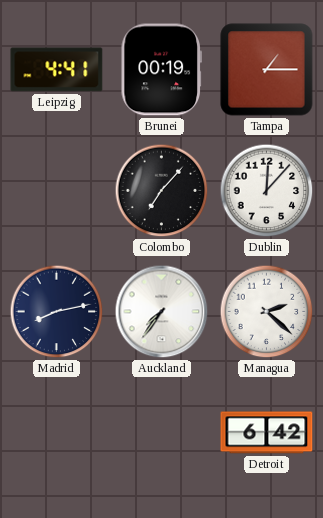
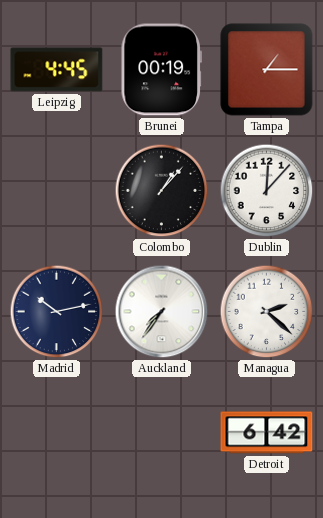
Leipzig: 4:41 -> 4:45 (57, 70)
Colombo: 7:07 -> 1:07 (162, 191)
Madrid: 8:13 -> 10:13 (57, 312)
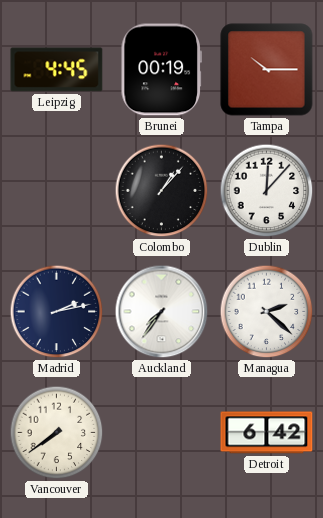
Tampa: 1:15 -> 10:15 (267, 70)
Madrid: 10:13 -> 2:13 (57, 312)
Vancouver: none -> 7:39 (57, 433)
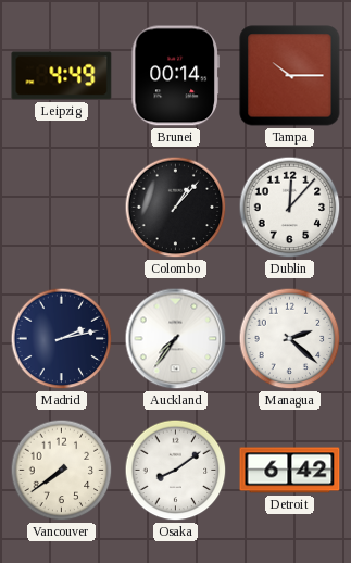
Leipzig: 4:45 -> 4:49 (62, 76)
Brunei: 00:19 -> 00:14 (175, 76)
Osaka: none -> 8:09 (176, 471)
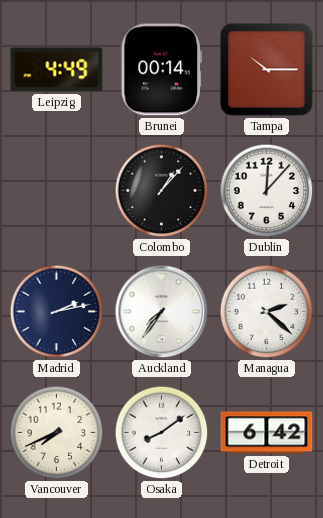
Vancouver: 7:39 -> 7:41 (57, 433)
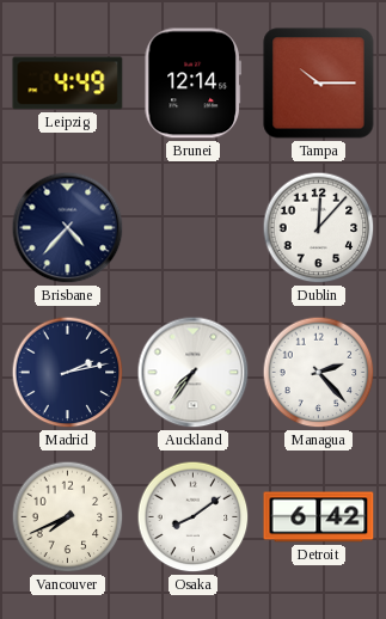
Brunei: 00:14 -> 12:14 (192, 84)
Brisbane: none -> 4:37 (68, 228)
Colombo: 1:07 -> none (162, 191)
Managua: 2:22 -> 2:23 (319, 373)
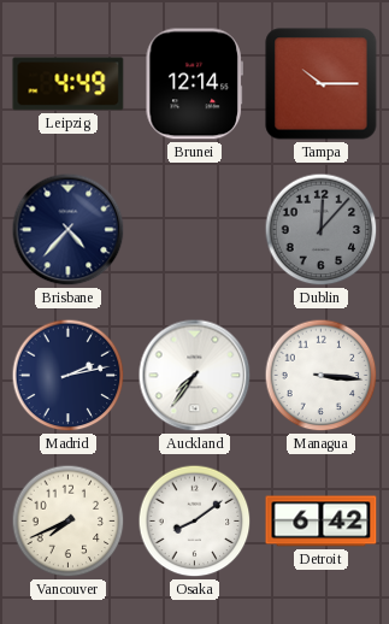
Dublin dial: white -> grey (322, 230)
Managua: 2:23 -> 3:16 (322, 376)
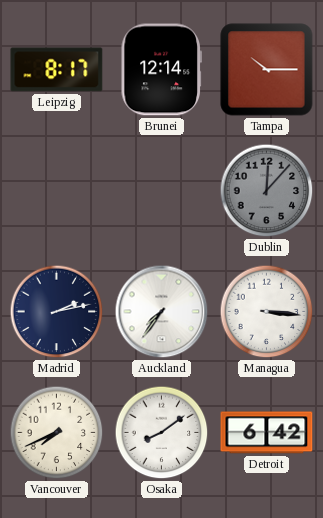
Leipzig: 4:49 -> 8:17 (57, 70)
Brisbane: 4:37 -> none (69, 230)
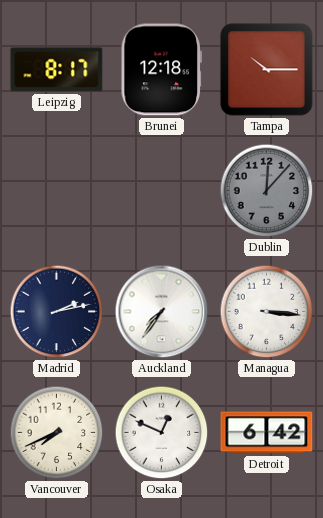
Brunei: 12:14 -> 12:18 (161, 70)
Osaka: 8:09 -> 12:49 (162, 433)
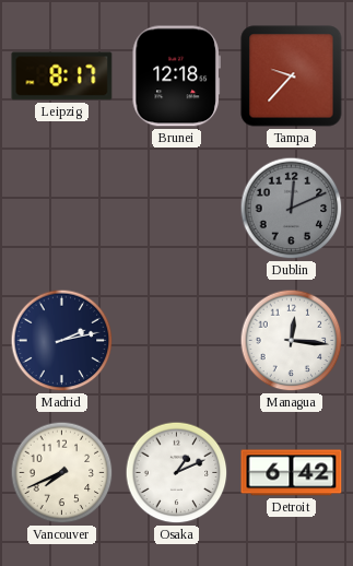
Tampa: 10:15 -> 9:37 (292, 76)
Dublin: 12:07 -> 12:11 (292, 209)
Auckland: 7:36 -> none (162, 312)
Managua: 3:16 -> 12:16 (292, 341)
Osaka: 12:49 -> 1:11 (177, 473)
